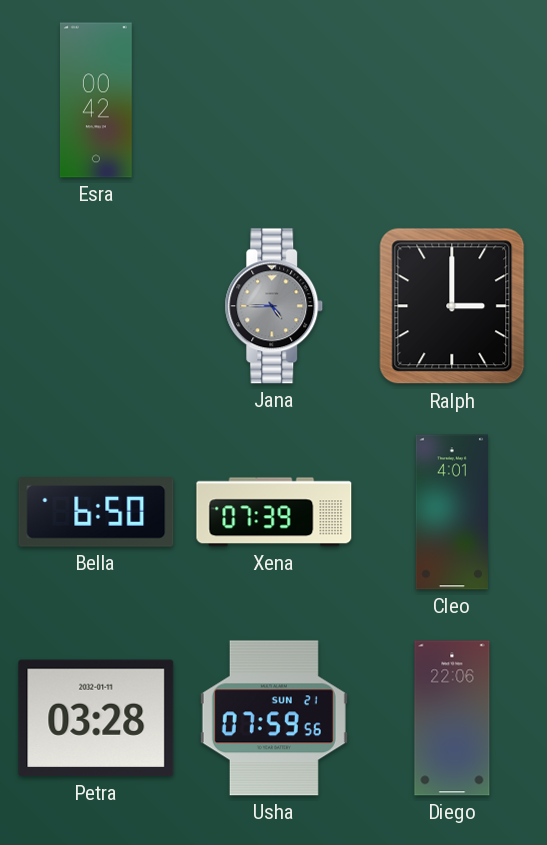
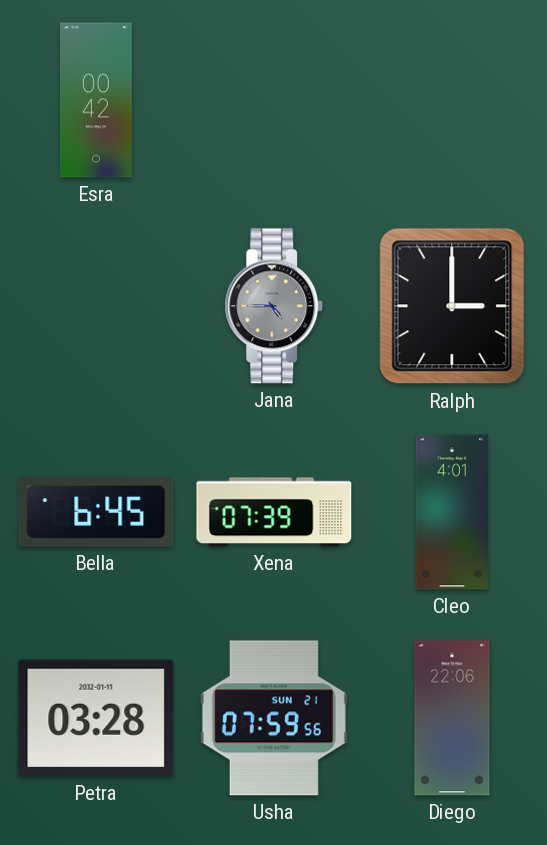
Bella: 6:50 -> 6:45 (96, 512)
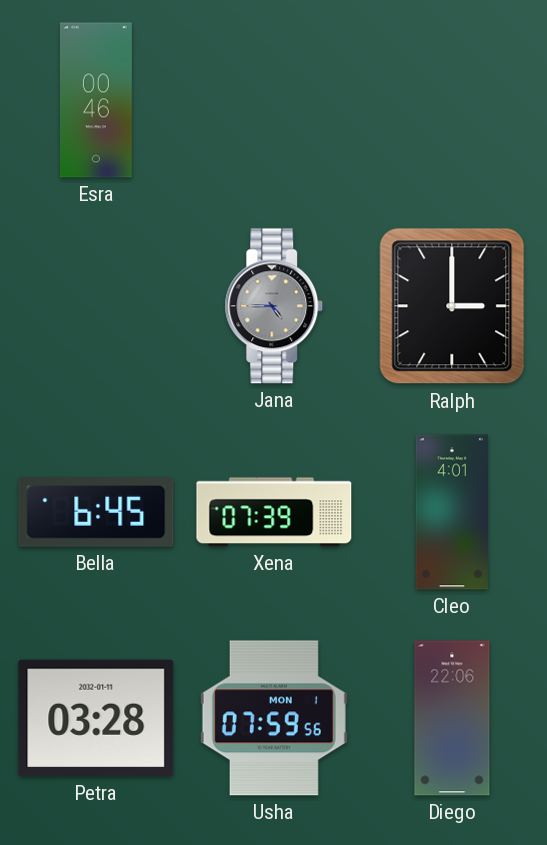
Esra: 00:42 -> 00:46 (96, 100)
Usha date: SUN 21 -> MON 1 (274, 718)
